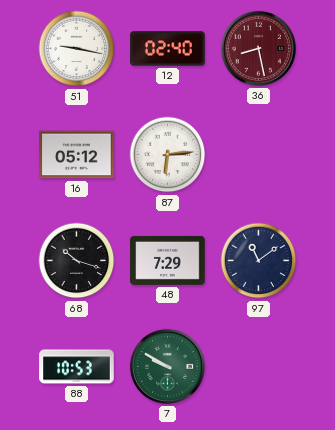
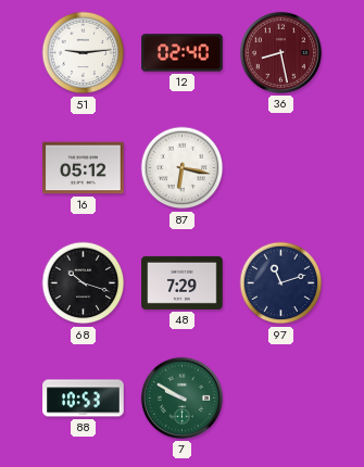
51: 9:17 -> 9:14 (84, 53)
87: 6:14 -> 6:17 (183, 168)
97: 11:09 -> 11:12 (281, 283)
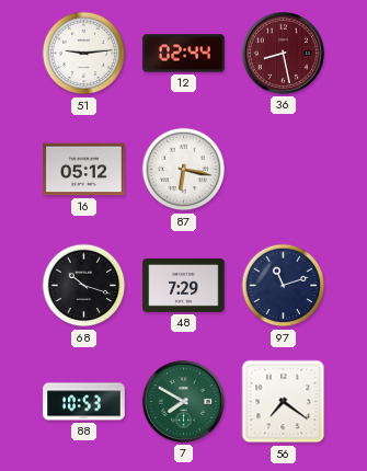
12: 02:40 -> 02:44 (184, 54)
7: 9:50 -> 7:50 (183, 401)
56: none -> 7:21 (284, 402)
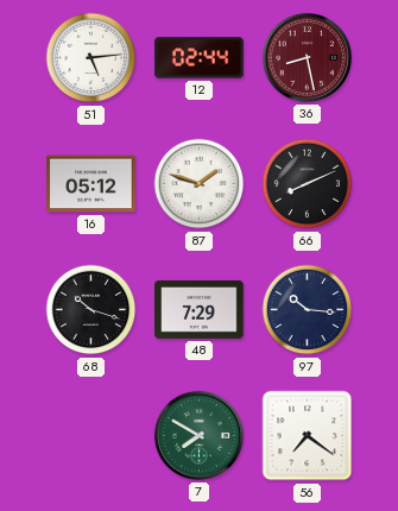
51: 9:14 -> 5:14 (91, 58)
87: 6:17 -> 1:48 (200, 184)
66: none -> 8:11 (308, 184)
97: 11:12 -> 10:16 (308, 310)
88: 10:53 -> none (84, 402)
